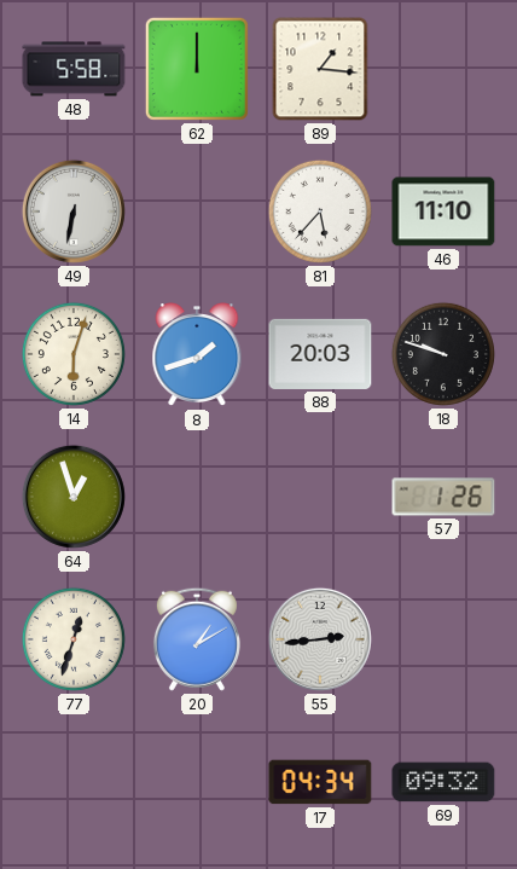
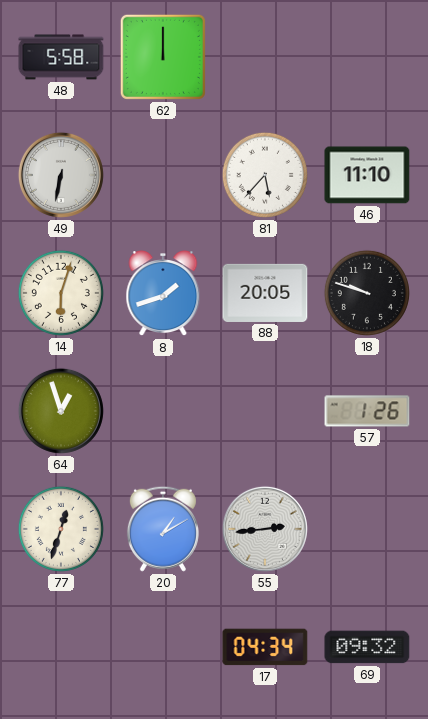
89: 1:16 -> none (320, 69)
88: 20:03 -> 20:05 (265, 293)
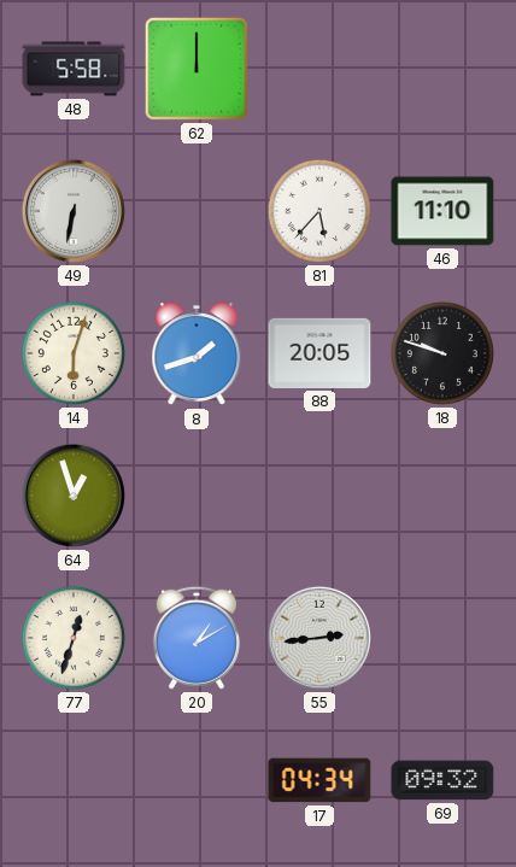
57: 1:26 -> none (367, 411)
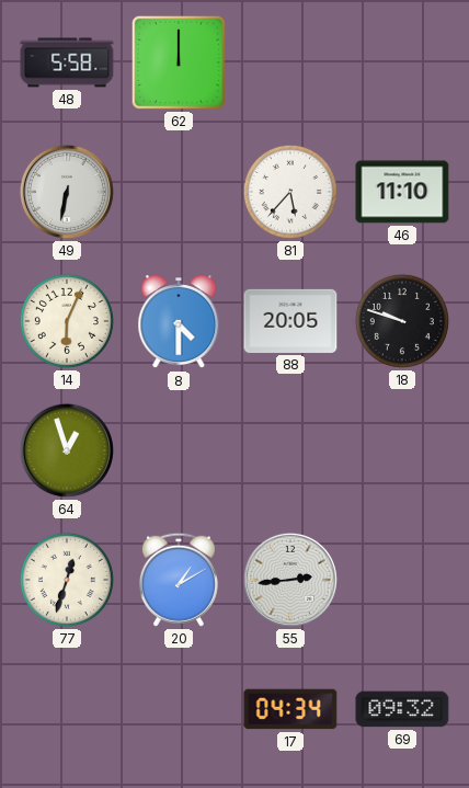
14: 6:03 -> 6:04 (67, 321)
8: 1:42 -> 4:30 (179, 322)
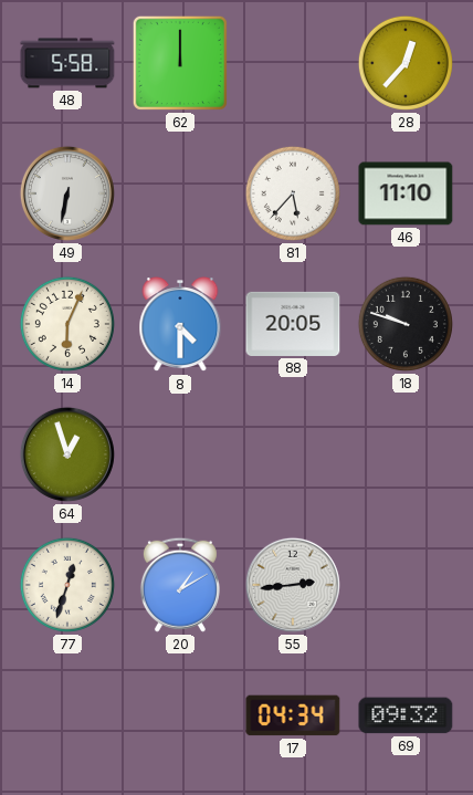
28: none -> 12:37 (406, 63)
